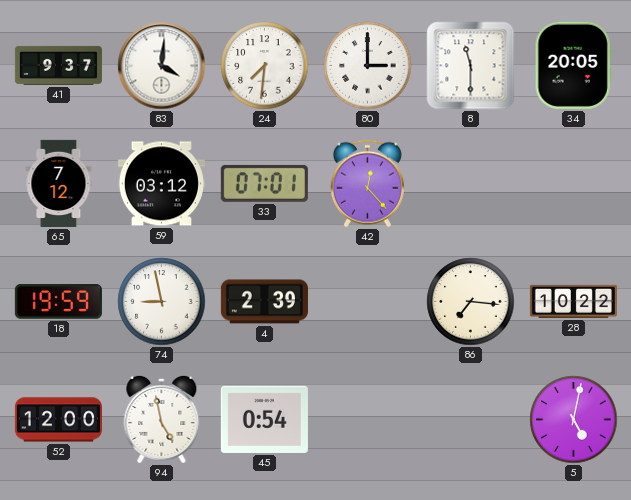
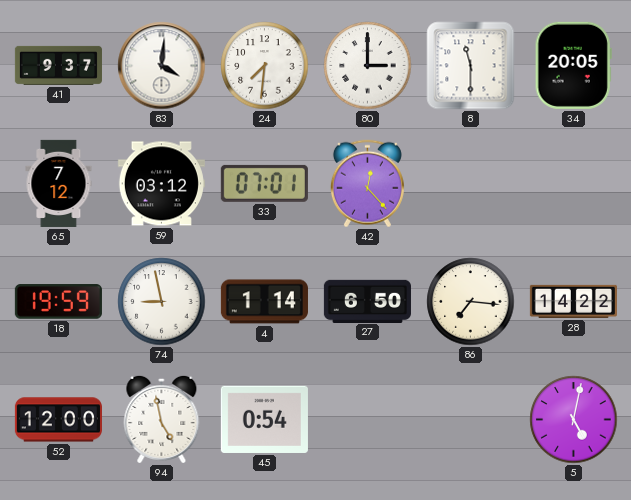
4: 2:39 -> 1:14 (264, 302)
27: none -> 6:50 (367, 301)
28: 10:22 -> 14:22 (573, 301)
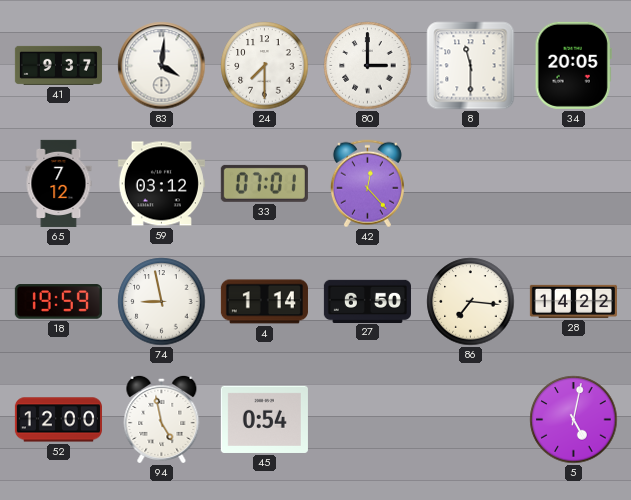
24: 7:31 -> 7:30 (265, 66)
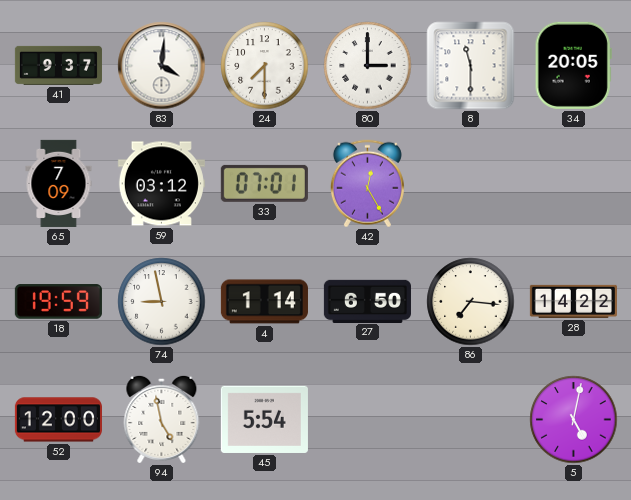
65: 7:12 -> 7:09 (59, 183)
42: 12:23 -> 12:25 (367, 184)
45: 0:54 -> 5:54 (264, 419)
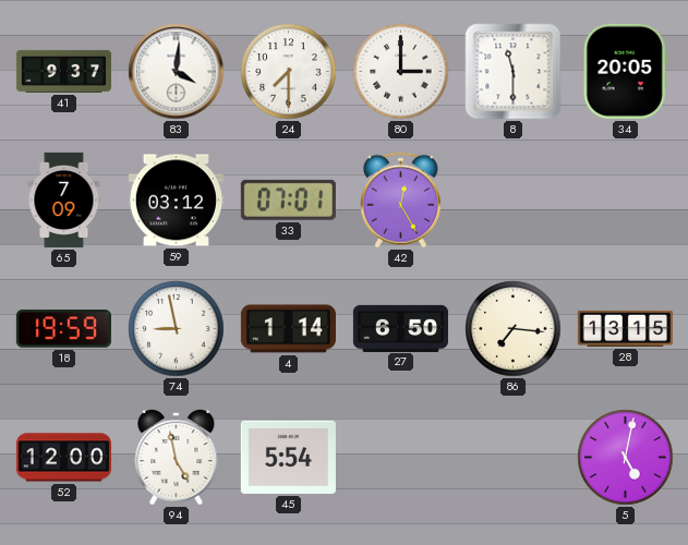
28: 14:22 -> 13:15 (625, 328)
